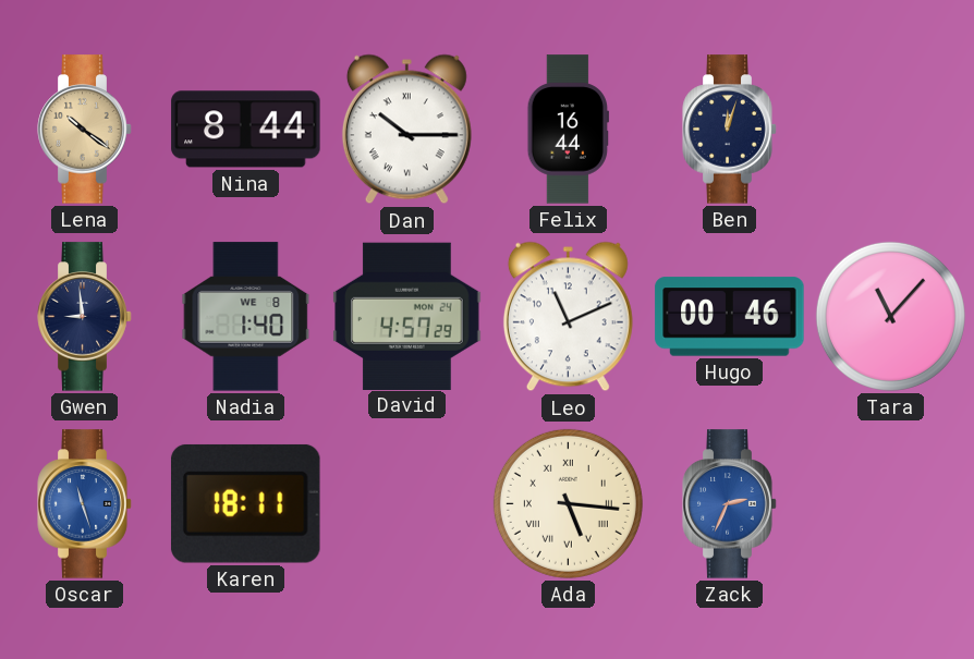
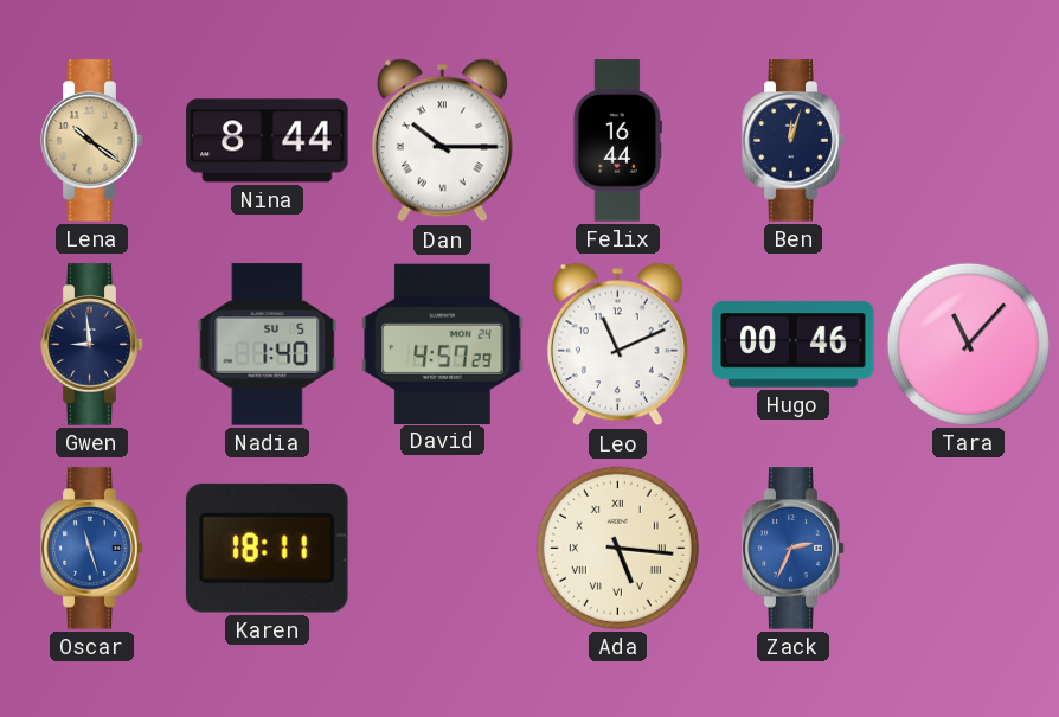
Nadia date: WE 8 -> SU 5 (268, 345)
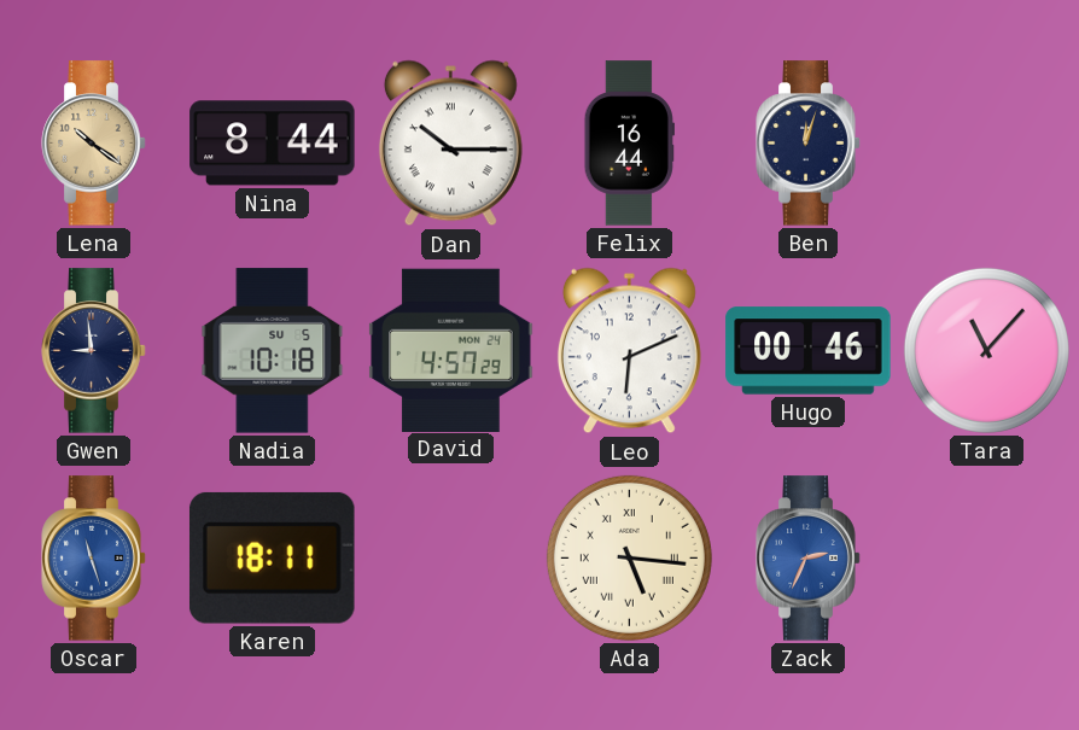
Nadia: 1:40 -> 10:18 (273, 351)
Leo: 11:11 -> 6:11 (629, 351)
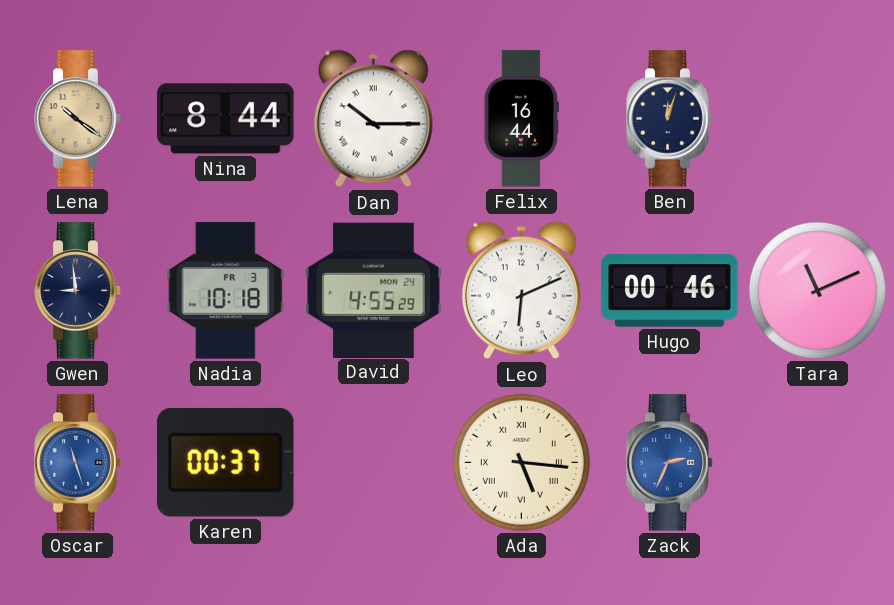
Nadia date: SU 5 -> FR 3 (226, 291)
David: 4:57 -> 4:55 (374, 290)
Tara: 11:07 -> 11:11 (817, 290)
Karen: 18:11 -> 00:37 (225, 462)
